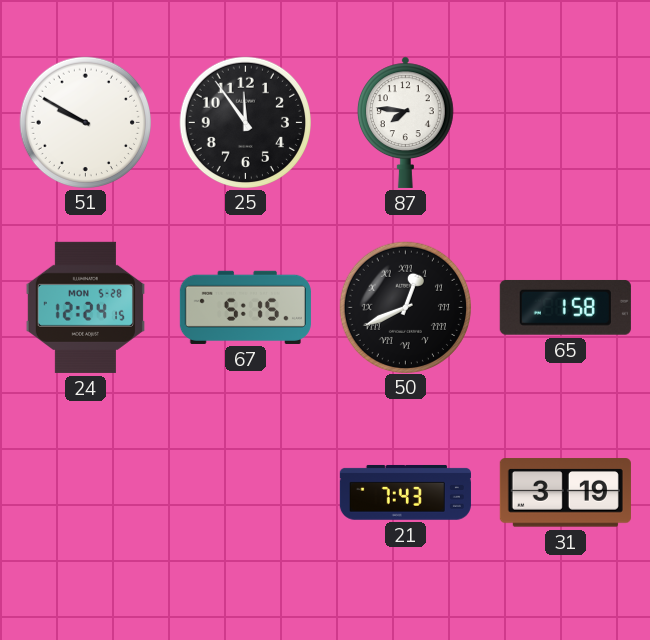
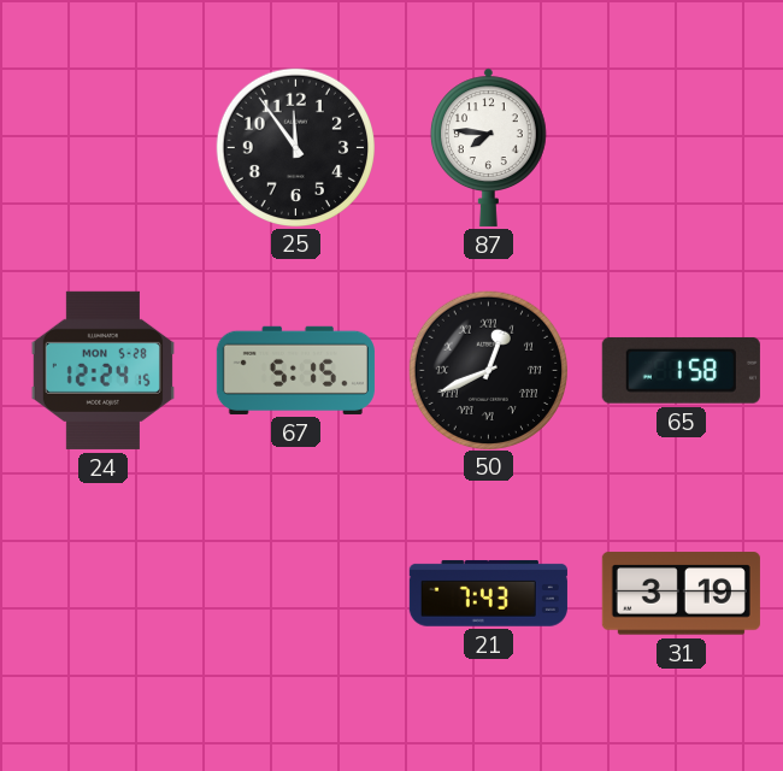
51: 9:50 -> none (85, 122)
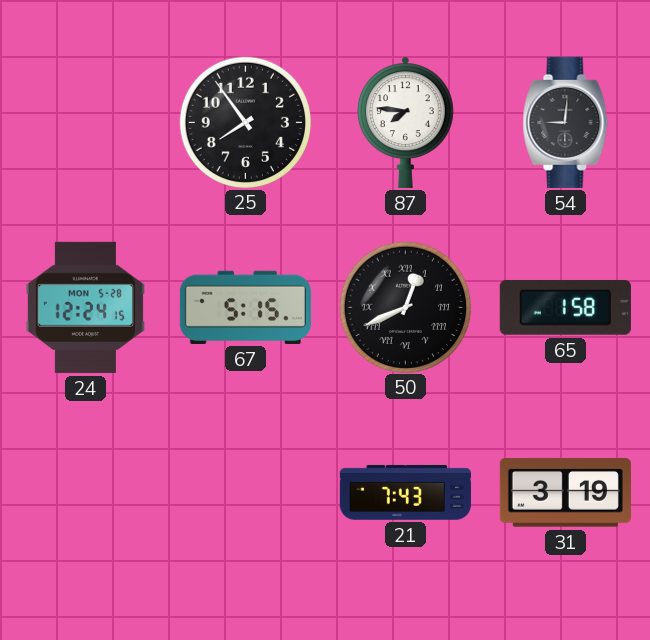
25: 11:54 -> 7:54 (245, 122)
54: none -> 9:01 (566, 122)
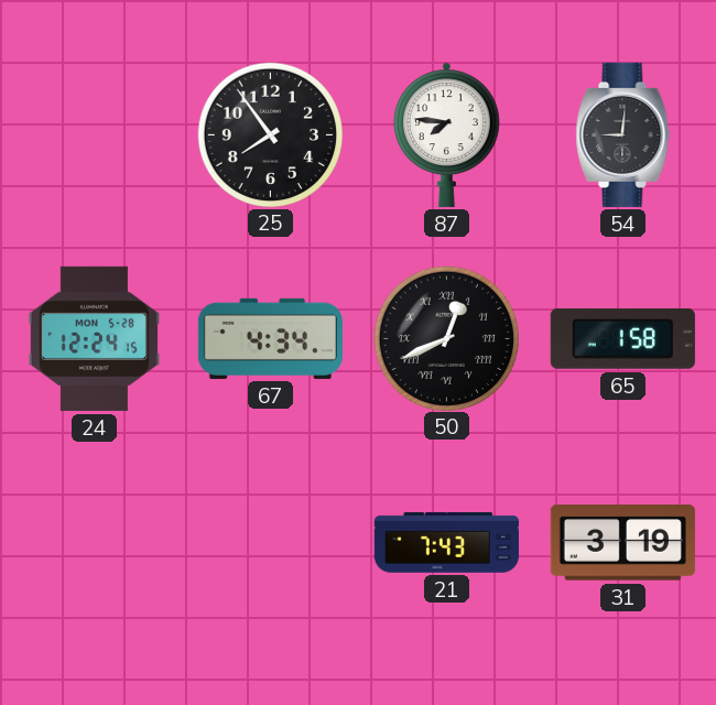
67: 5:15 -> 4:34 (270, 338)
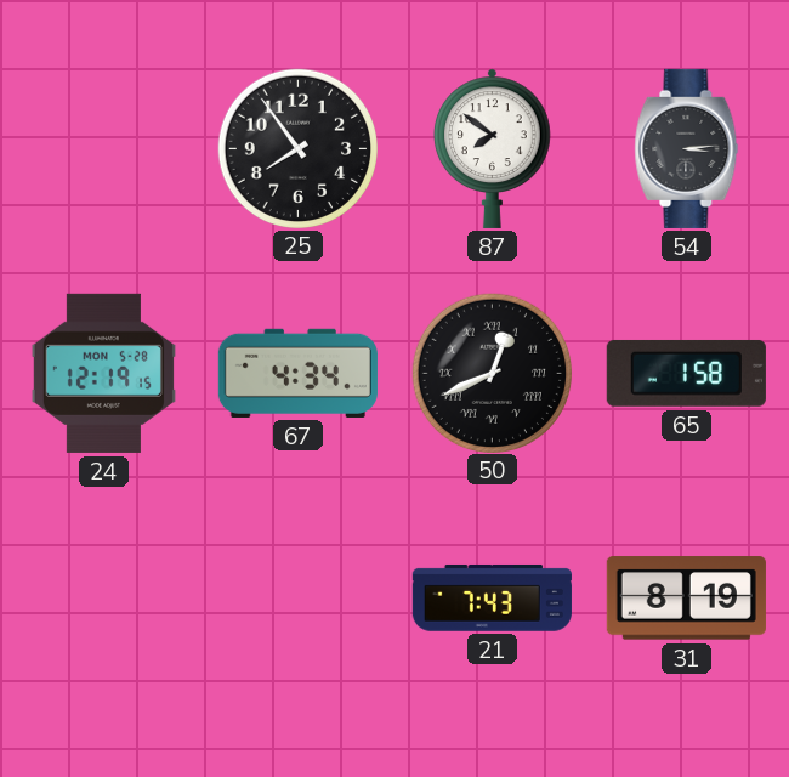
87: 7:46 -> 7:51 (493, 148)
54: 9:01 -> 3:14 (687, 148)
24: 12:24 -> 12:19 (103, 373)
31: 3:19 -> 8:19 (686, 599)
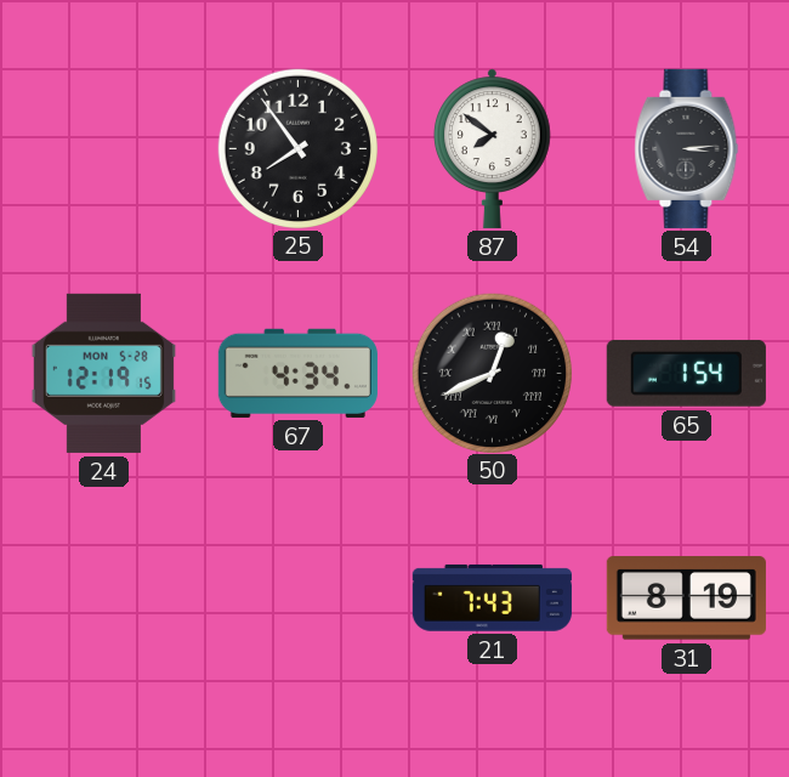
65: 1:58 -> 1:54 (686, 374)
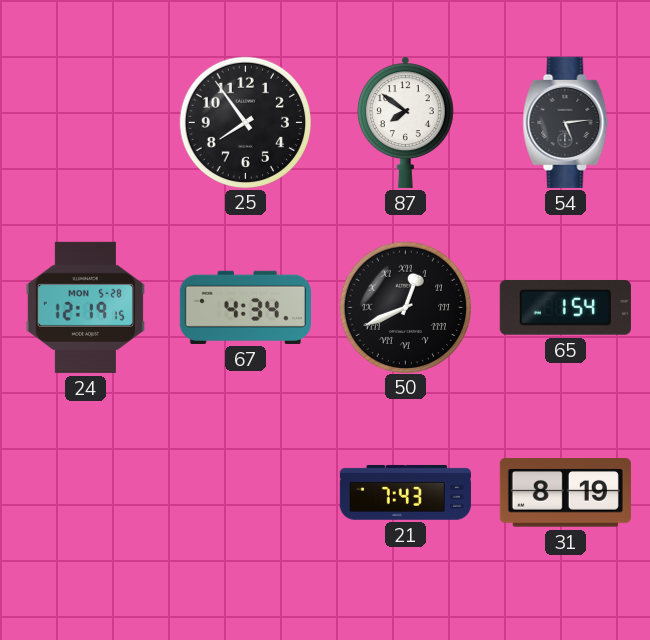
54: 3:14 -> 5:14 (566, 122)
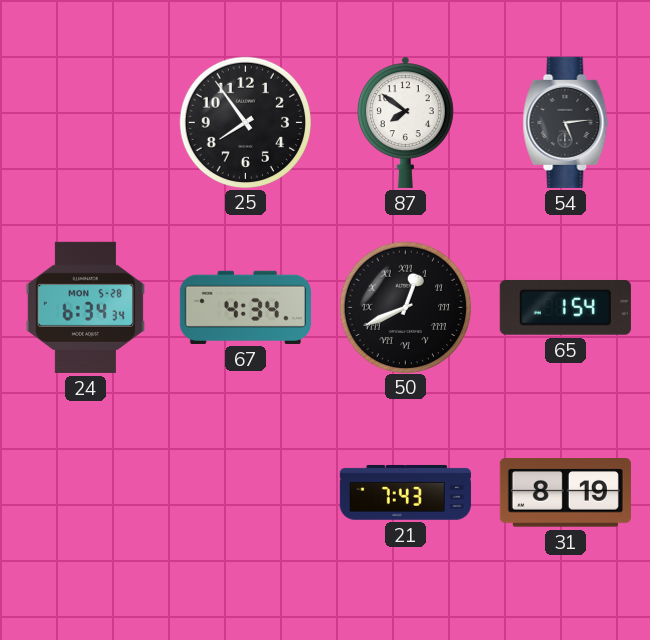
24: 12:19 -> 6:34 (85, 307)
